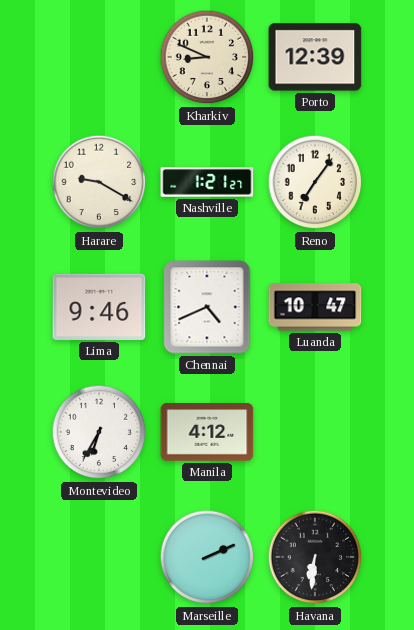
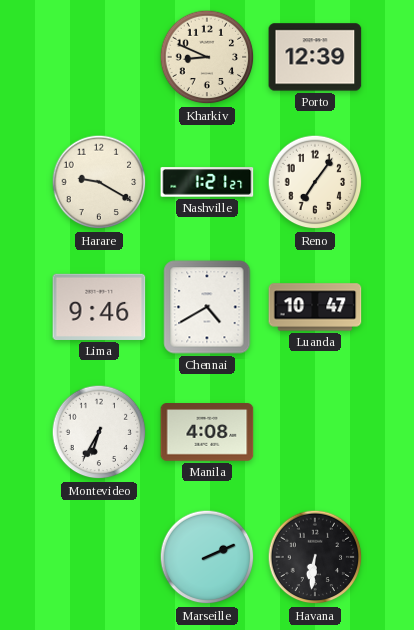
Chennai: 4:41 -> 4:40 (207, 307)
Manila: 4:12 -> 4:08 (207, 432)
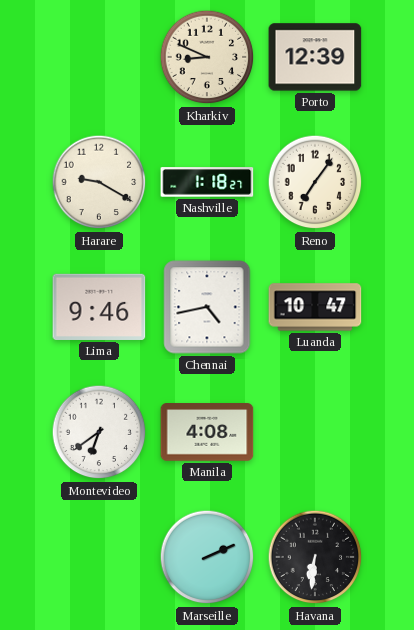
Nashville: 1:21 -> 1:18 (207, 182)
Chennai: 4:40 -> 4:43 (207, 307)
Montevideo: 6:35 -> 6:39 (99, 432)
